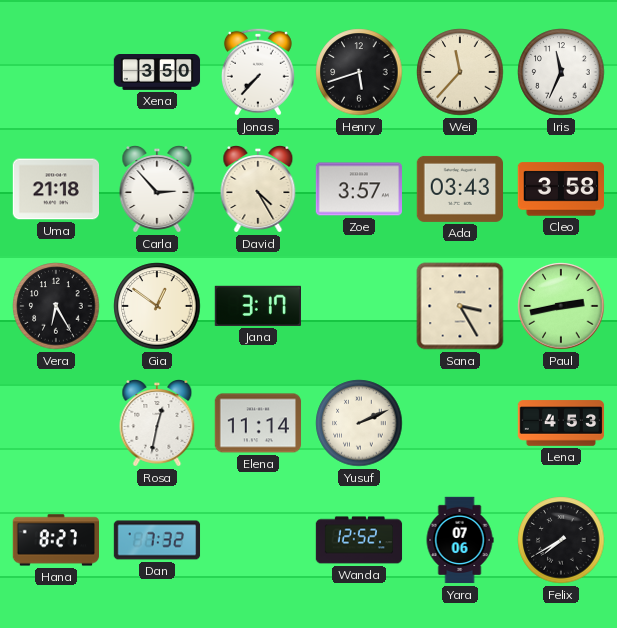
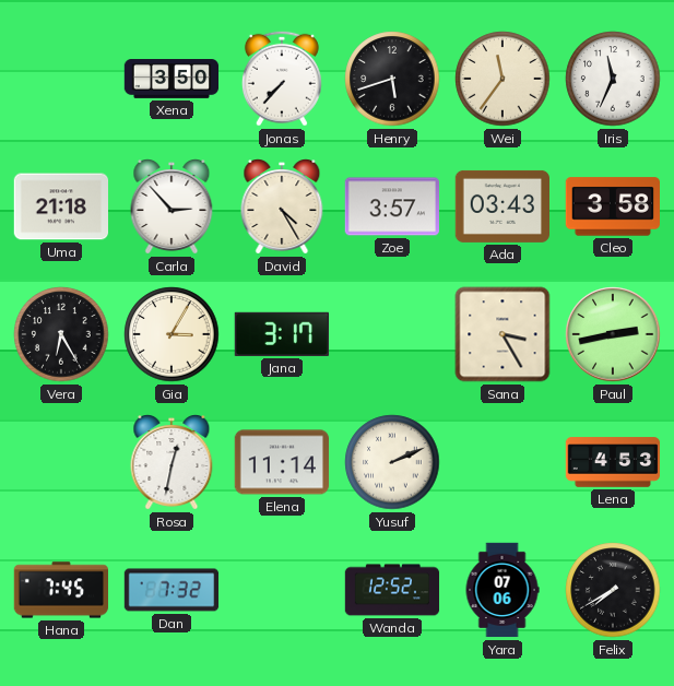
Wei: 11:37 -> 11:36 (502, 79)
Gia: 12:51 -> 3:05 (172, 334)
Hana: 8:27 -> 7:45 (60, 590)
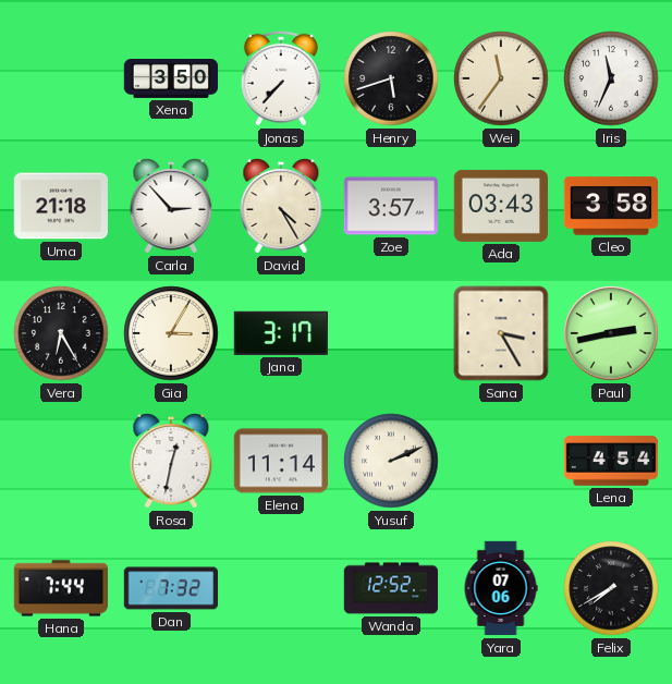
Lena: 4:53 -> 4:54 (611, 461)
Hana: 7:45 -> 7:44 (60, 588)
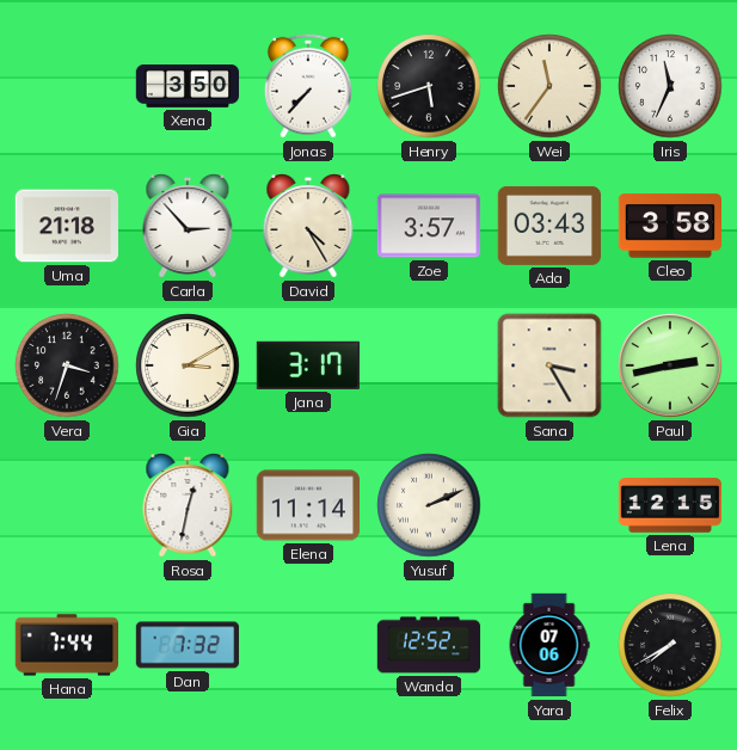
Vera: 6:25 -> 3:33 (67, 365)
Gia: 3:05 -> 3:10 (188, 365)
Lena: 4:54 -> 12:15 (670, 505)
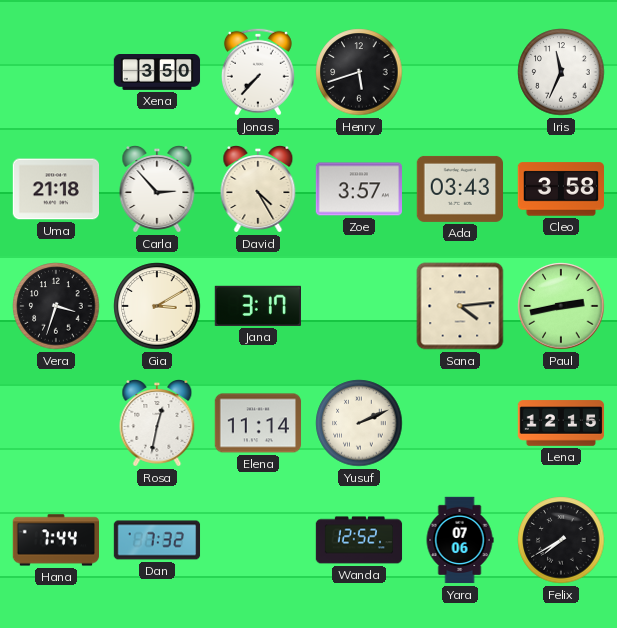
Wei: 11:36 -> none (549, 86)
Sana: 3:25 -> 4:14 (460, 306)
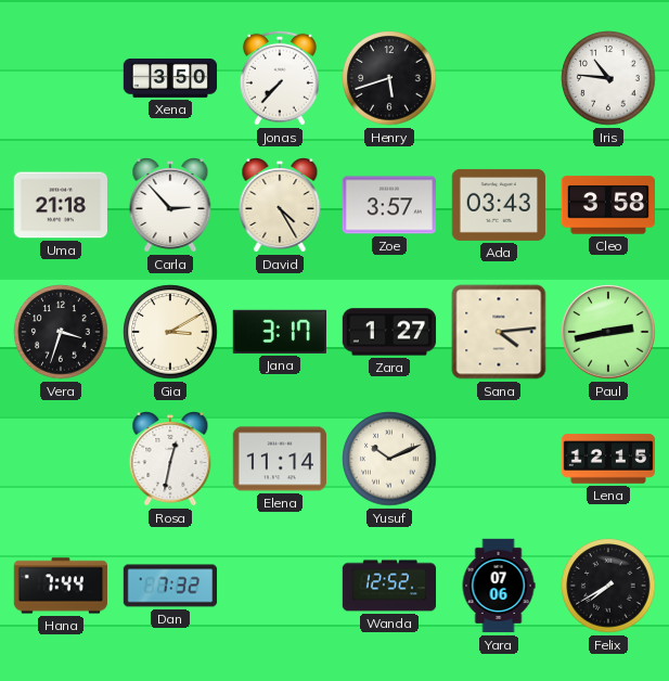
Iris: 11:34 -> 10:46 (608, 78)
Zara: none -> 1:27 (389, 332)
Yusuf: 2:11 -> 10:11 (389, 459)
